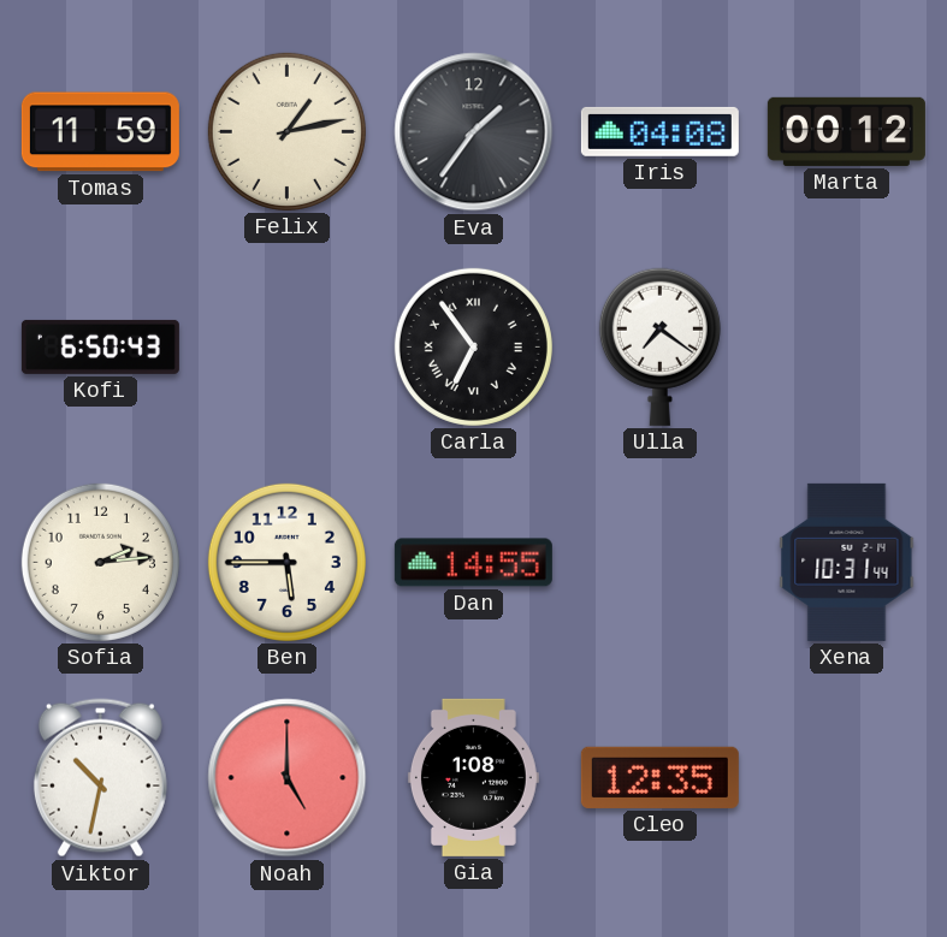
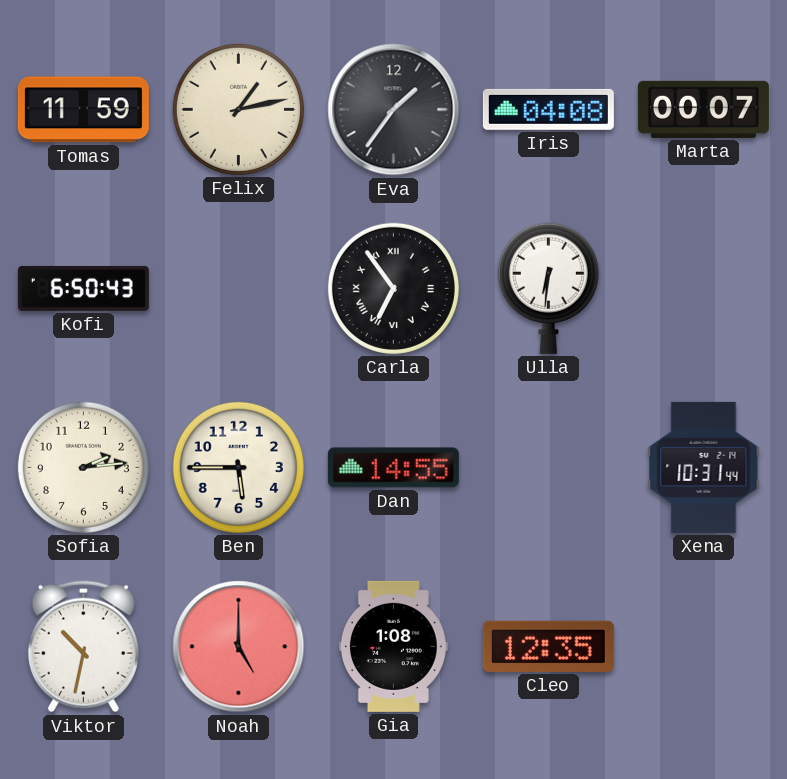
Marta: 00:12 -> 00:07 (703, 109)
Ulla: 7:21 -> 6:31 (548, 288)
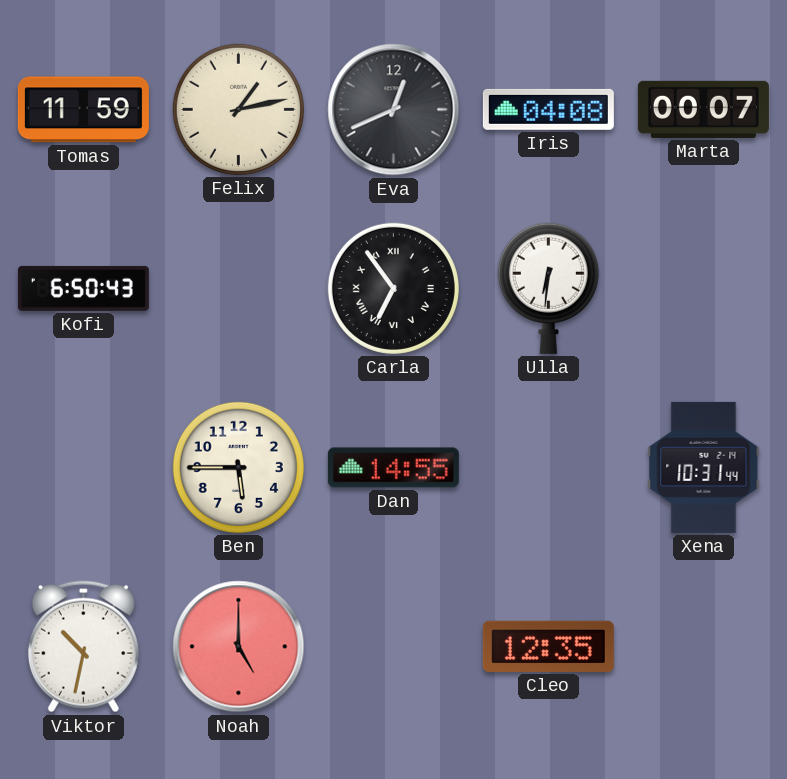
Eva: 1:36 -> 12:41 (394, 110)
Sofia: 2:14 -> none (83, 467)
Gia: 1:08 -> none (393, 646)
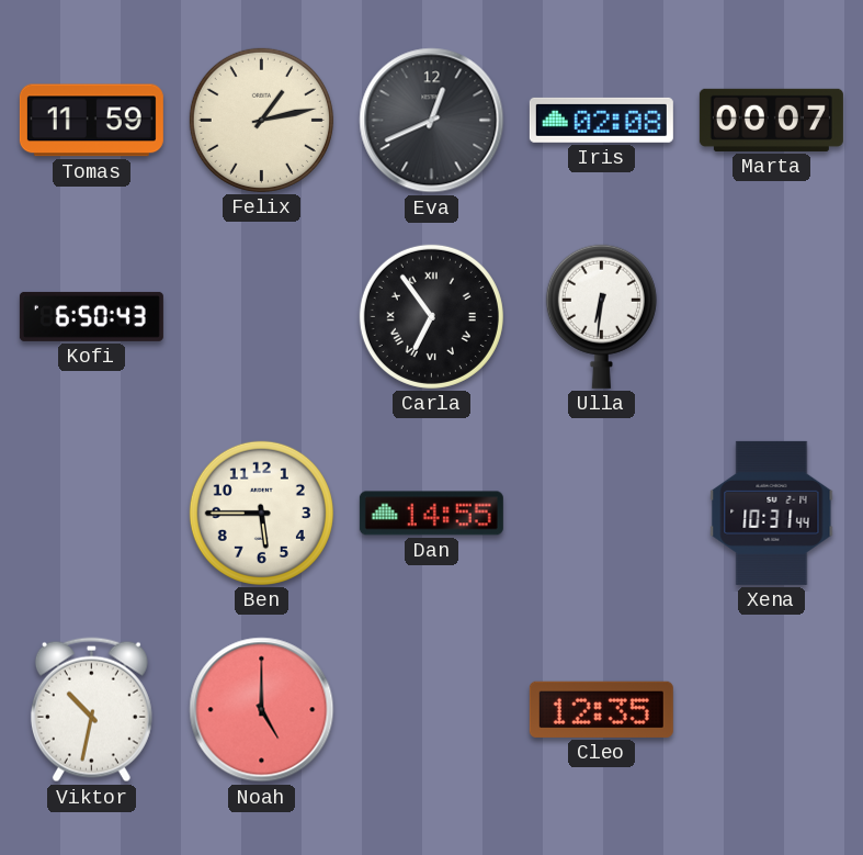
Iris: 04:08 -> 02:08 (601, 120)
